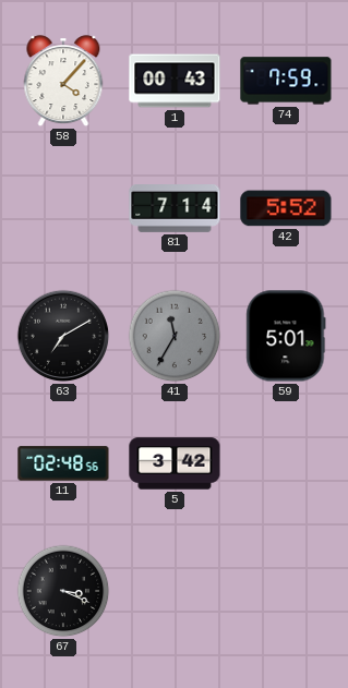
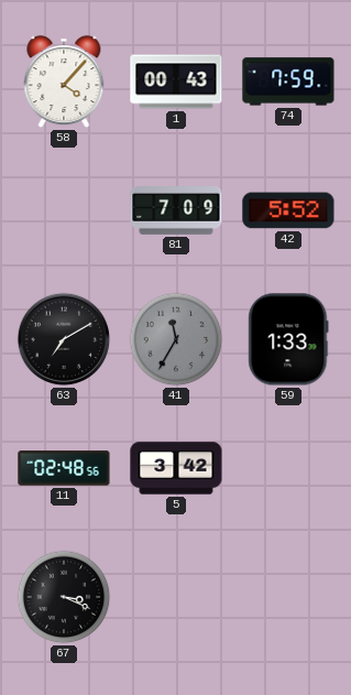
81: 7:14 -> 7:09 (176, 211)
59: 5:01 -> 1:33 (288, 339)
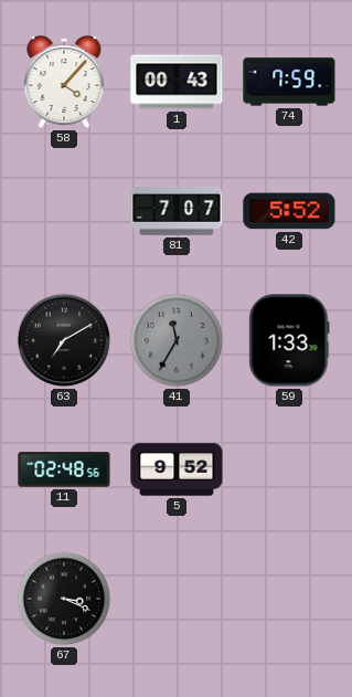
81: 7:09 -> 7:07 (177, 212)
5: 3:42 -> 9:52 (177, 469)
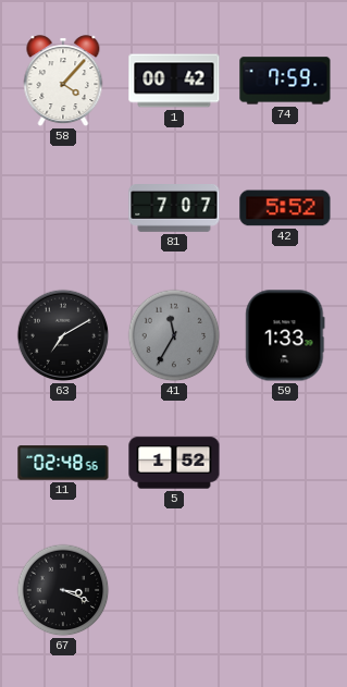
1: 00:43 -> 00:42 (174, 81)
5: 9:52 -> 1:52 (174, 463)
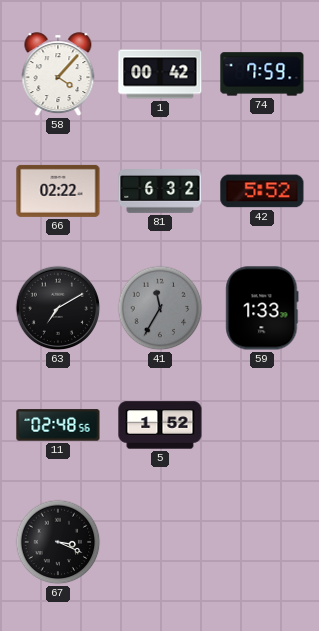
66: none -> 02:22 (58, 191)
81: 7:07 -> 6:32 (160, 192)
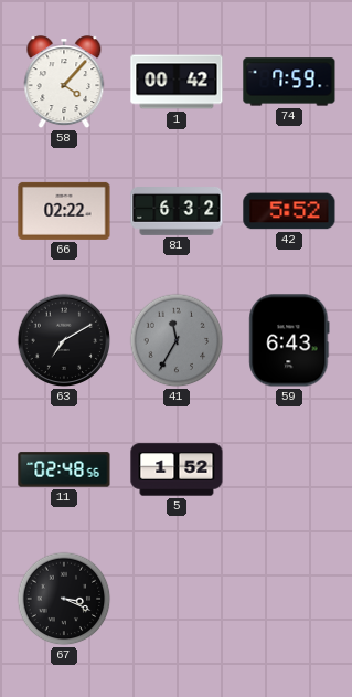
59: 1:33 -> 6:43 (289, 340)
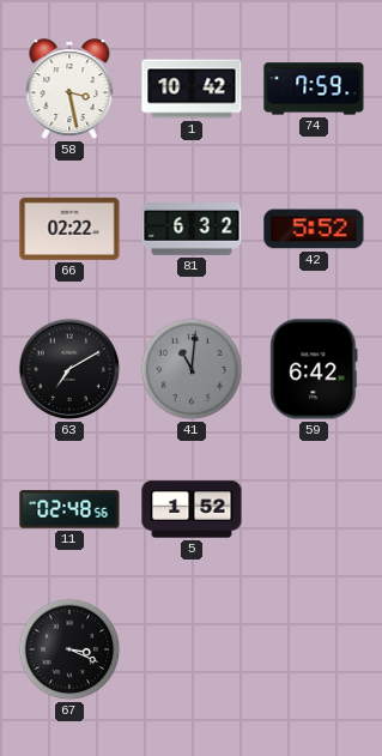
58: 4:07 -> 3:28 (69, 90)
1: 00:42 -> 10:42 (192, 89)
41: 11:35 -> 11:01 (192, 369)
59: 6:43 -> 6:42 (314, 369)
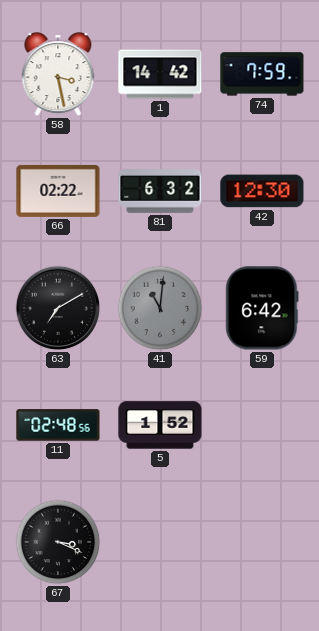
1: 10:42 -> 14:42 (160, 74)
42: 5:52 -> 12:30 (262, 191)
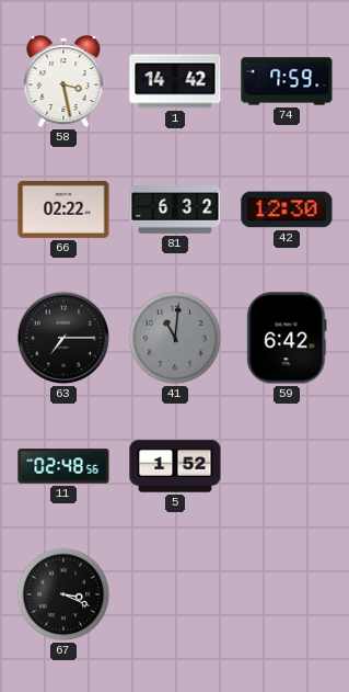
63: 7:10 -> 7:15 (63, 338)
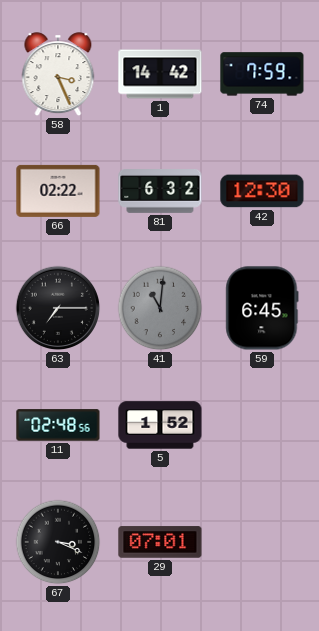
58: 3:28 -> 3:26 (58, 75)
59: 6:42 -> 6:45 (262, 308)
29: none -> 07:01 (160, 542)
